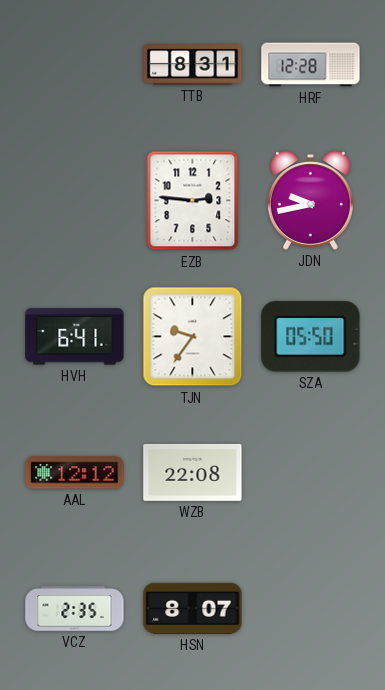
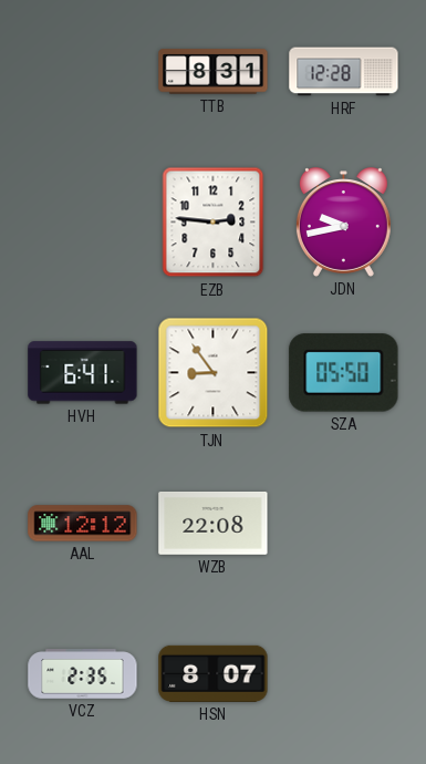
TJN: 9:36 -> 8:54 (214, 373)
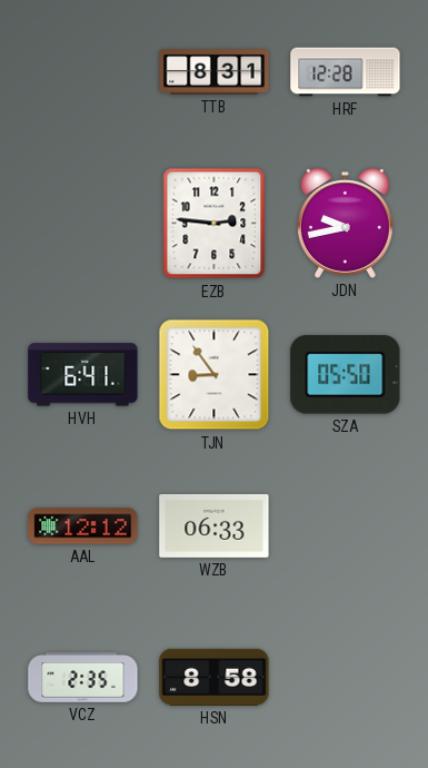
WZB: 22:08 -> 06:33 (215, 525)
HSN: 8:07 -> 8:58 (215, 677)
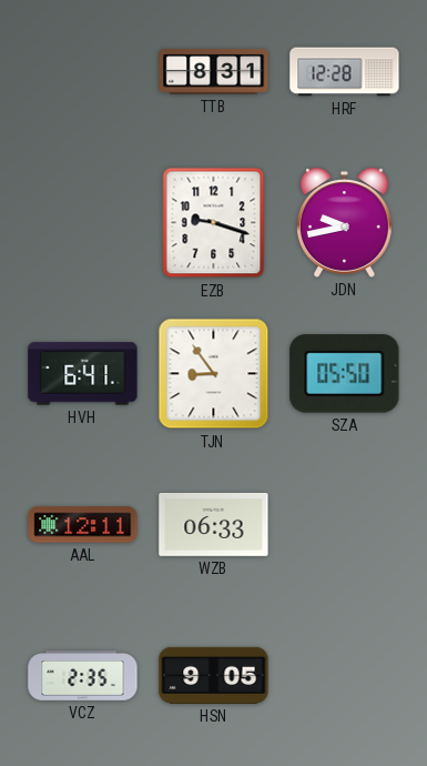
EZB: 2:46 -> 9:18 (214, 223)
AAL: 12:12 -> 12:11 (83, 525)
HSN: 8:58 -> 9:05 (214, 675)
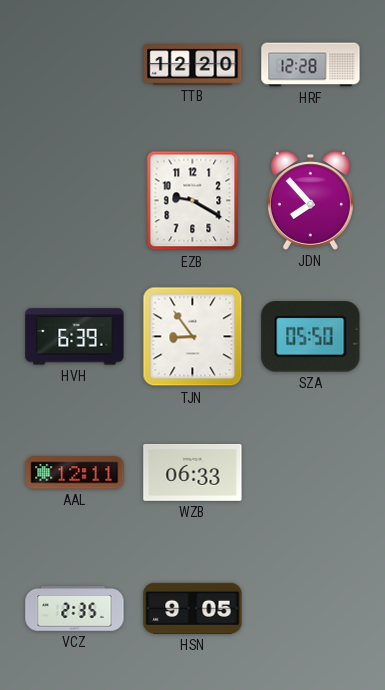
TTB: 8:31 -> 12:20 (193, 65)
EZB: 9:18 -> 9:20 (193, 201)
JDN: 9:43 -> 7:53 (310, 201)
HVH: 6:41 -> 6:39 (75, 337)
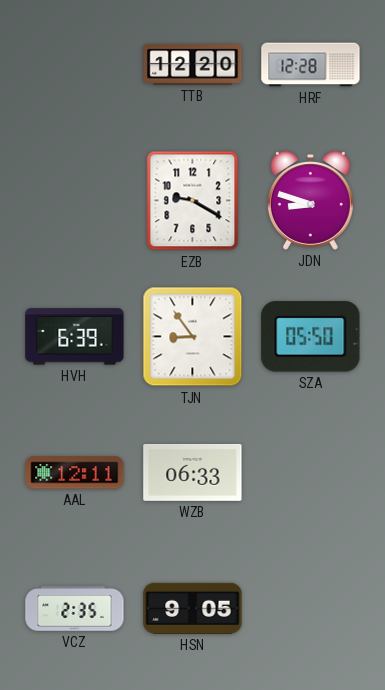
JDN: 7:53 -> 8:48 (310, 201)
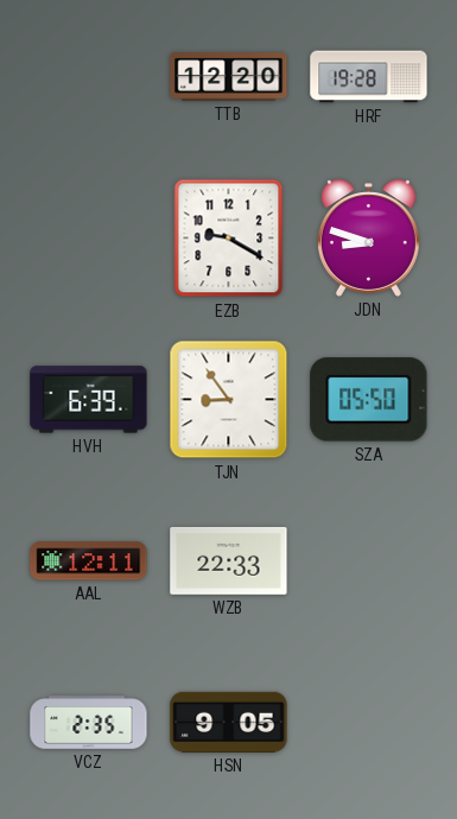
HRF: 12:28 -> 19:28 (369, 77)
WZB: 06:33 -> 22:33 (229, 560)
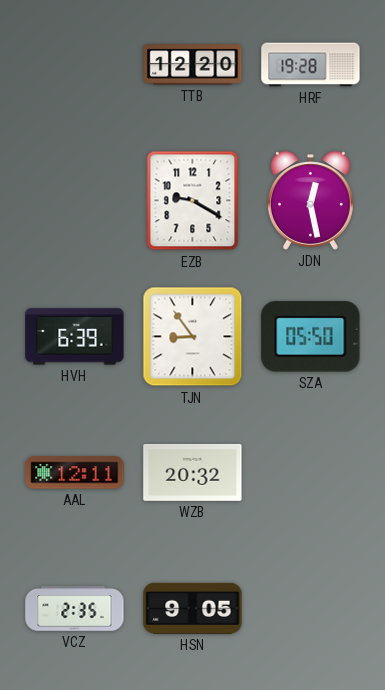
JDN: 8:48 -> 12:28 (310, 201)
WZB: 22:33 -> 20:32 (193, 472)
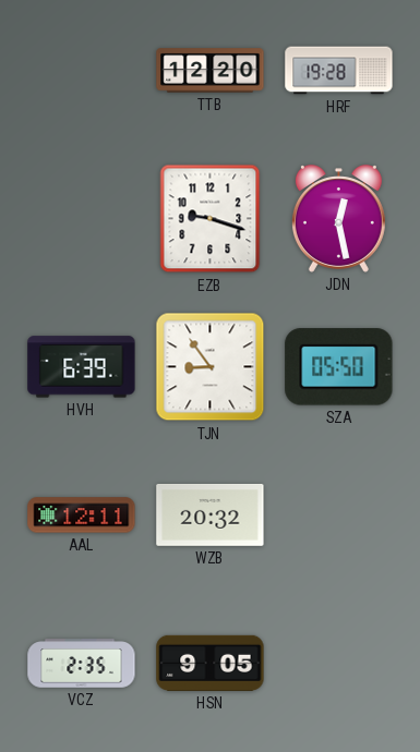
EZB: 9:20 -> 9:18 (211, 219)
